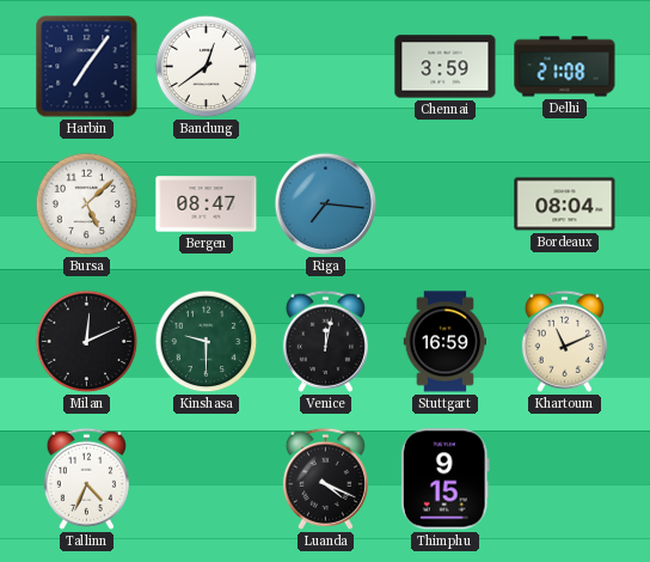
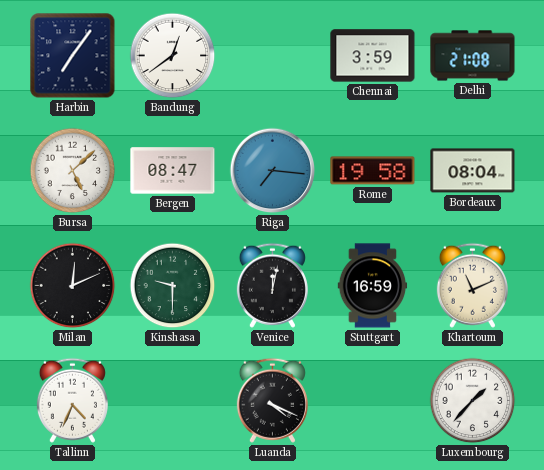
Rome: none -> 19:58 (373, 171)
Thimphu: 9:15 -> none (444, 479)
Luxembourg: none -> 1:37 (473, 401)
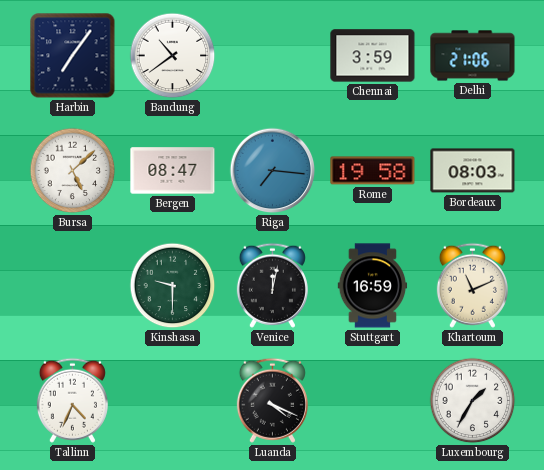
Bandung: 12:39 -> 10:39 (173, 56)
Delhi: 21:08 -> 21:06 (473, 56)
Bordeaux: 08:04 -> 08:03 (473, 171)
Milan: 12:11 -> none (73, 286)
Luxembourg: 1:37 -> 1:35 (473, 401)
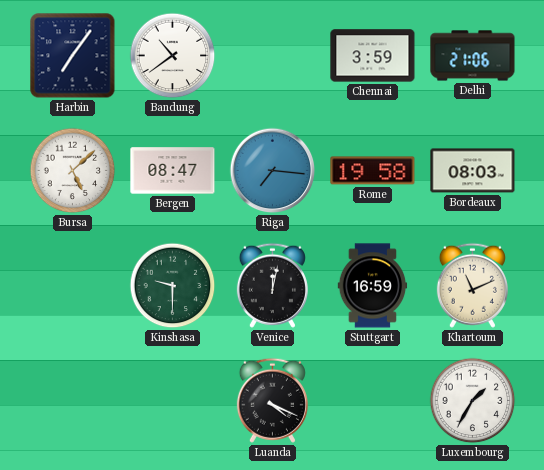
Tallinn: 4:34 -> none (72, 400)
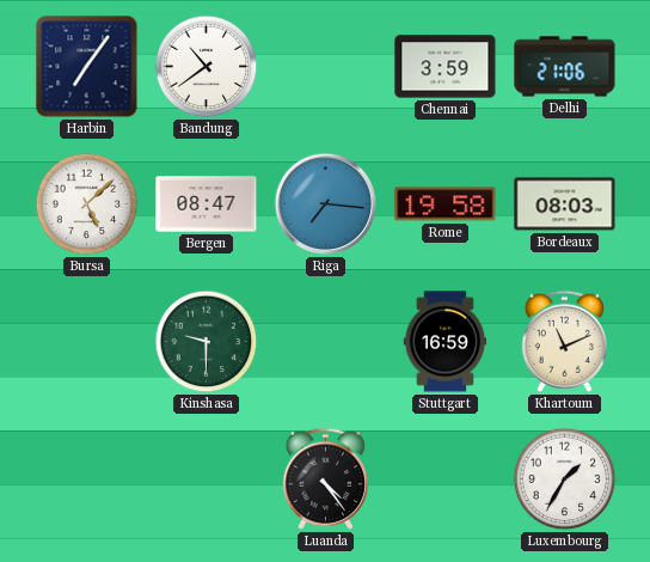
Venice: 12:02 -> none (272, 285)
Luanda: 4:19 -> 4:24 (325, 478)
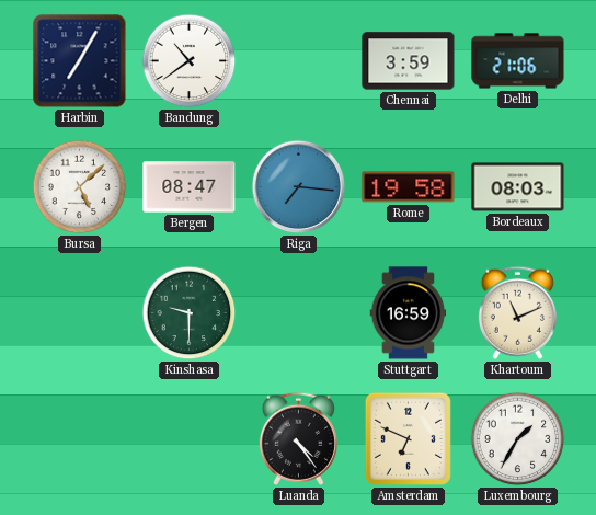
Harbin: 7:06 -> 7:05 (80, 61)
Amsterdam: none -> 6:49 (408, 438)
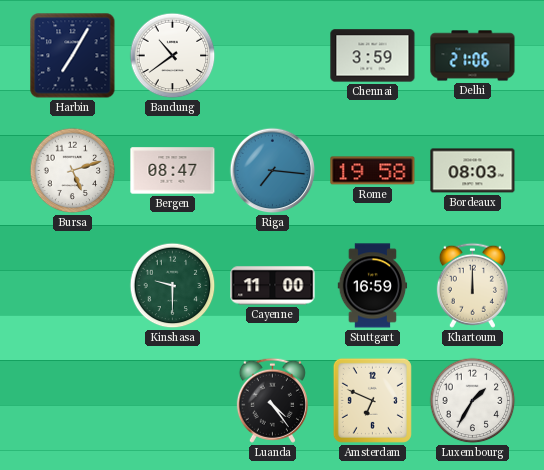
Bursa: 5:08 -> 5:12 (73, 171)
Cayenne: none -> 11:00 (273, 286)
Khartoum: 11:11 -> 12:00 (472, 285)
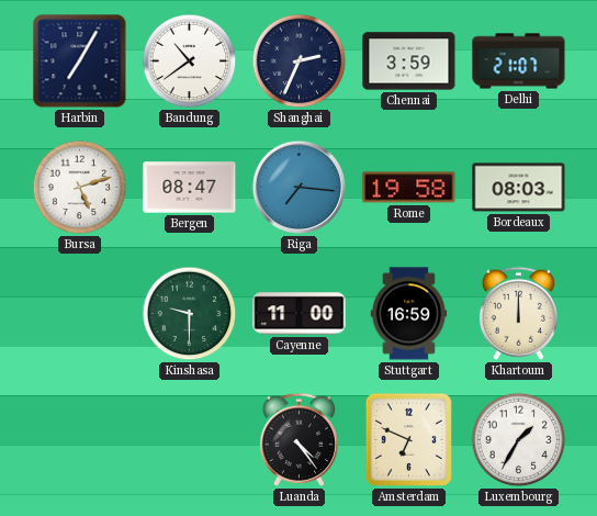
Shanghai: none -> 2:34 (300, 61)
Delhi: 21:06 -> 21:07 (519, 61)
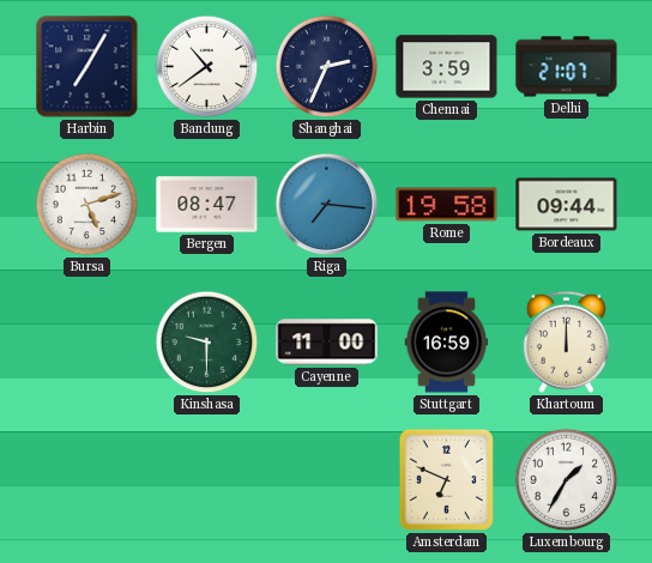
Bordeaux: 08:03 -> 09:44 (567, 205)
Luanda: 4:24 -> none (298, 439)
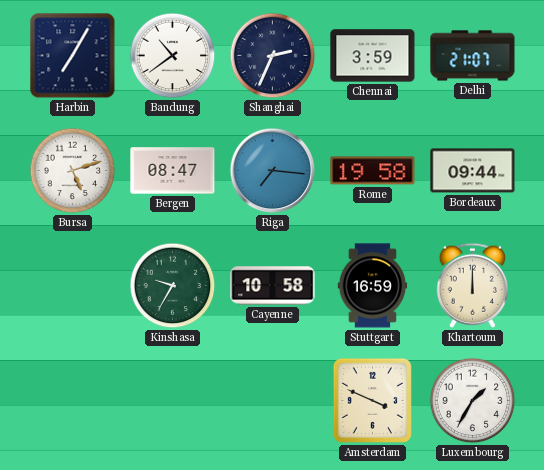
Kinshasa: 9:30 -> 9:35 (173, 286)
Cayenne: 11:00 -> 10:58 (273, 286)
Amsterdam: 6:49 -> 3:49 (372, 400)
